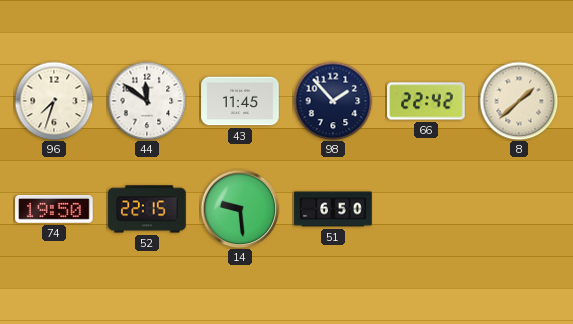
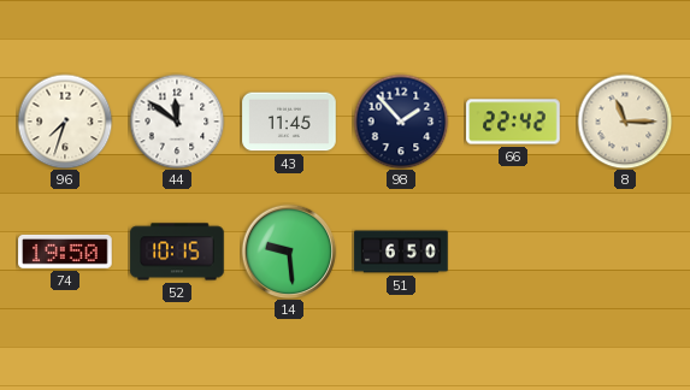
8: 1:38 -> 11:15 (625, 122)
52: 22:15 -> 10:15 (177, 252)
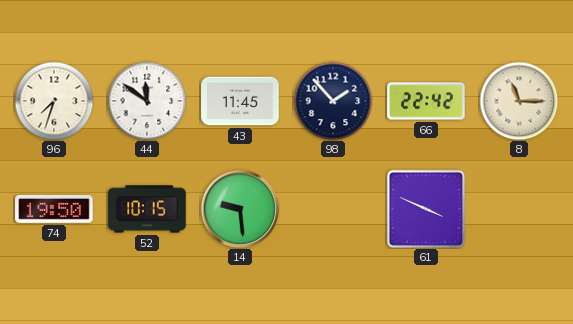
51: 6:50 -> none (401, 252)
61: none -> 3:49 (426, 209)
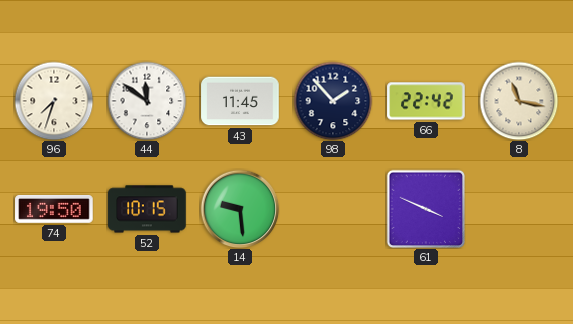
8: 11:15 -> 11:17 (519, 101)
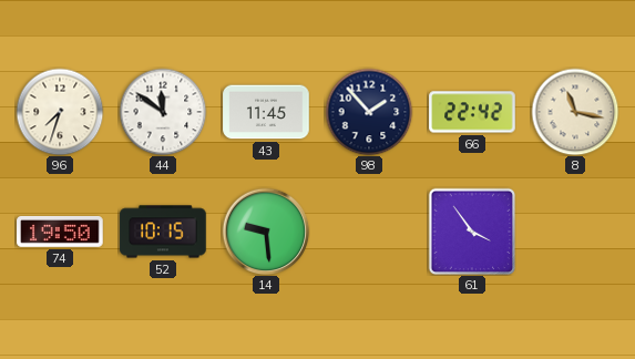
61: 3:49 -> 3:54 (472, 232)
